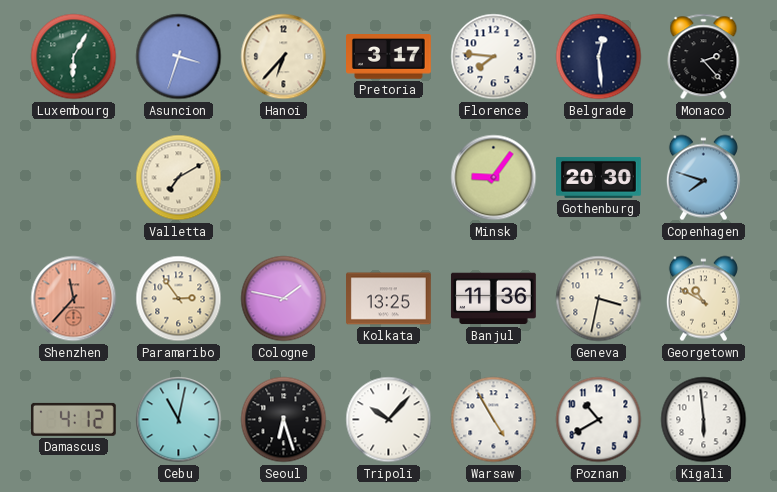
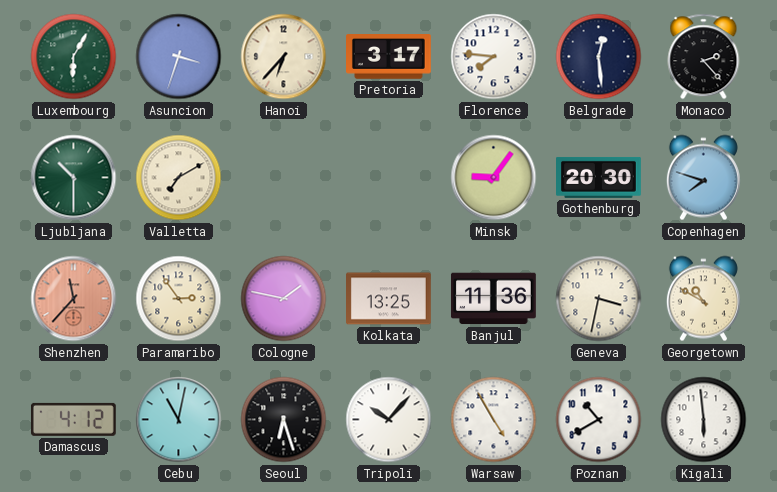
Ljubljana: none -> 10:30 (74, 178)
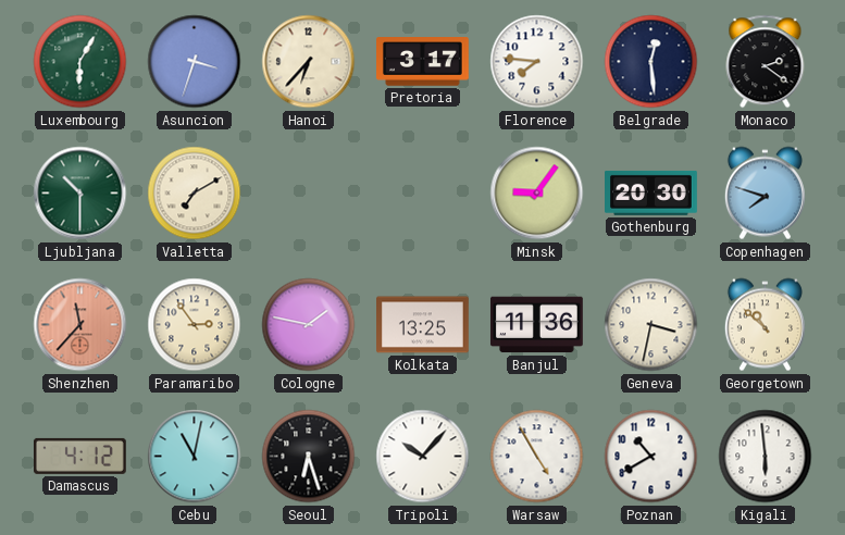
Monaco: 2:23 -> 2:21 (766, 62)
Georgetown: 10:50 -> 10:52 (765, 325)
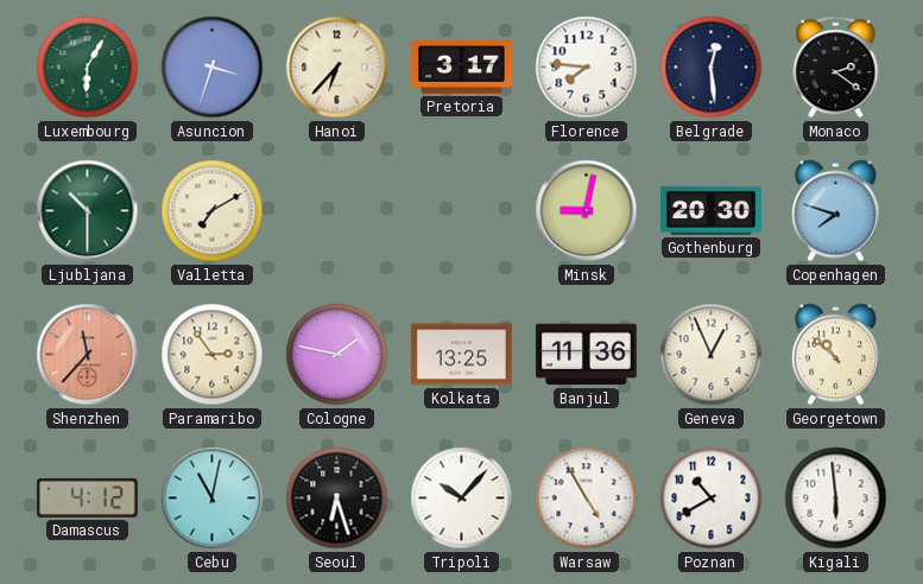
Minsk: 9:06 -> 9:02 (587, 211)
Geneva: 3:32 -> 12:56 (712, 355)
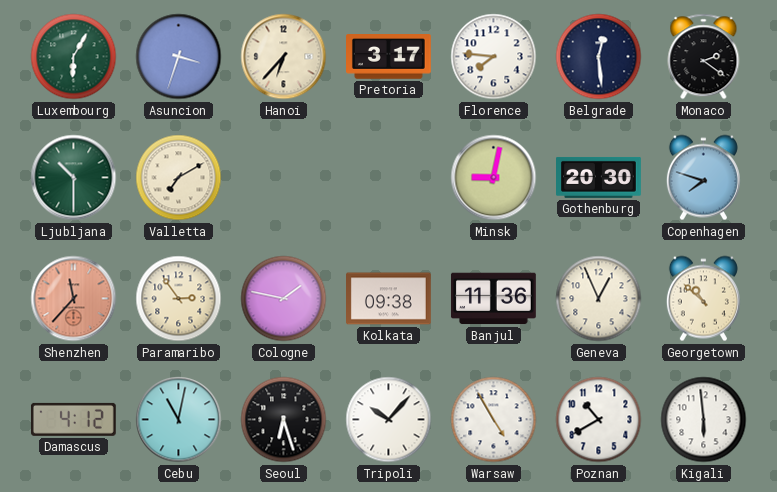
Kolkata: 13:25 -> 09:38 (389, 299)
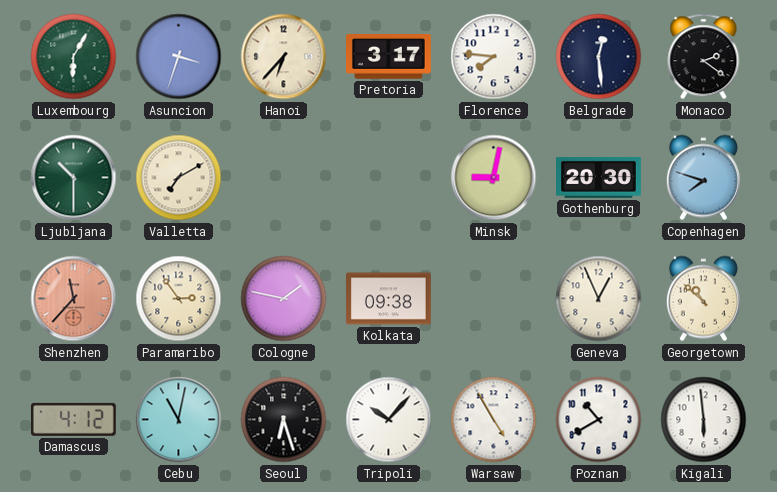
Banjul: 11:36 -> none (493, 299)
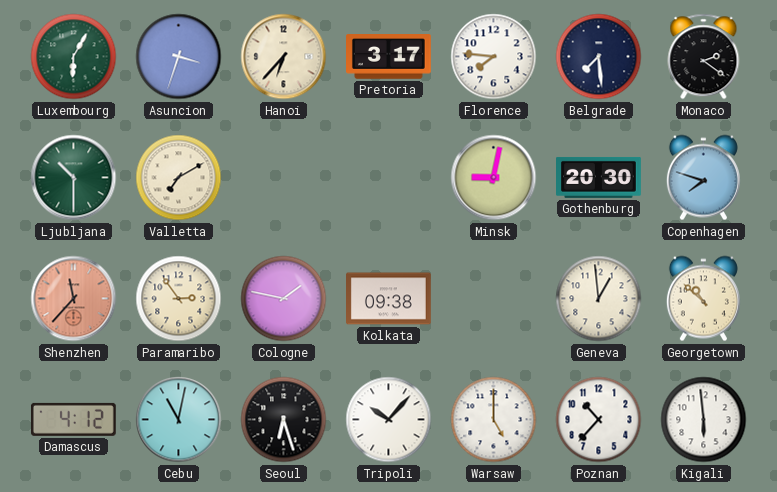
Belgrade: 12:29 -> 7:29 (599, 57)
Geneva: 12:56 -> 12:59 (599, 299)
Warsaw: 4:55 -> 5:00 (494, 420)
Poznan: 10:40 -> 10:37 (599, 420)
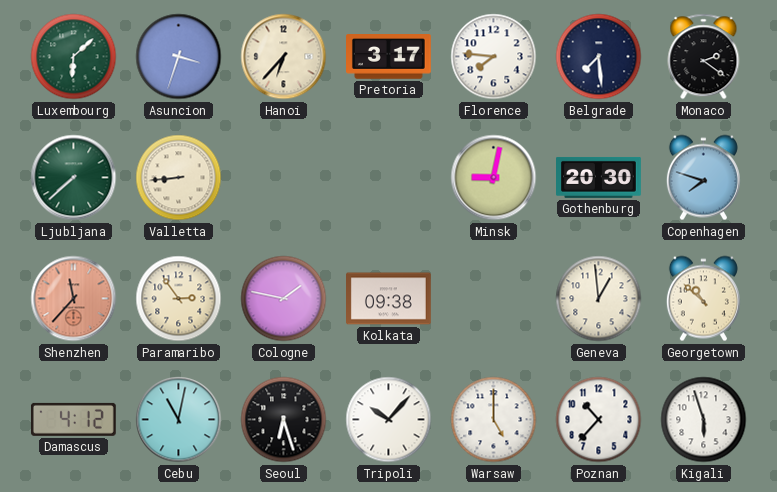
Luxembourg: 6:05 -> 6:08 (74, 57)
Ljubljana: 10:30 -> 7:38 (74, 178)
Valletta: 7:10 -> 8:44 (179, 178)
Kigali: 5:59 -> 5:57 (704, 420)
